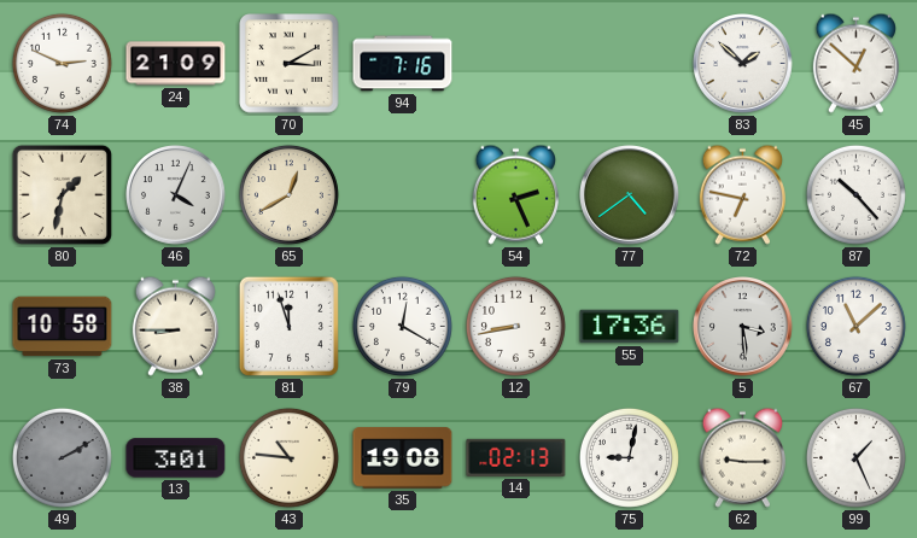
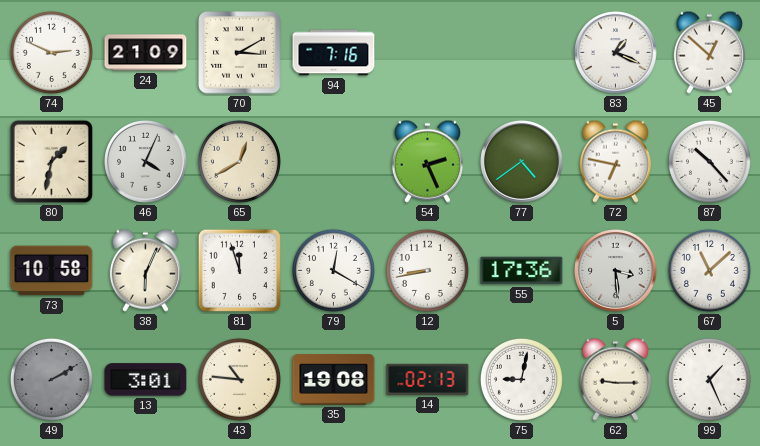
83: 1:52 -> 1:19 (616, 53)
38: 8:45 -> 6:04 (145, 270)
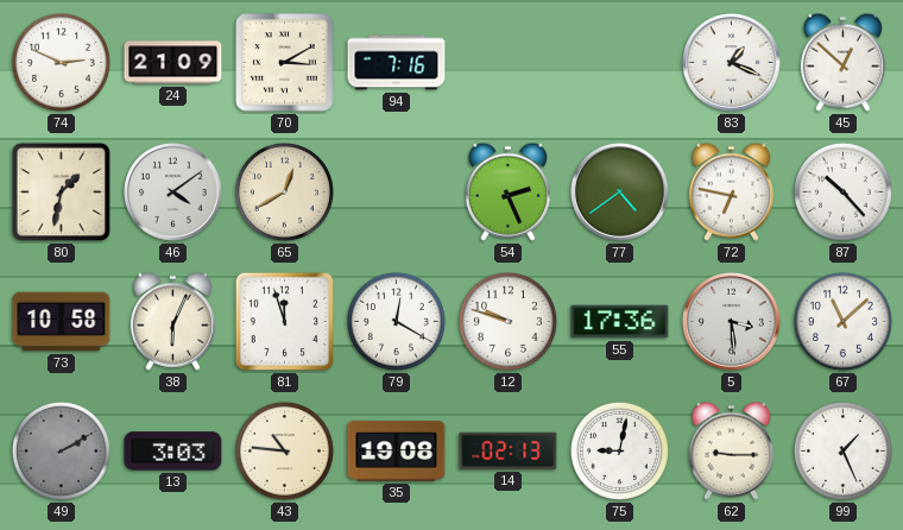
46: 4:04 -> 4:09 (173, 193)
12: 8:43 -> 9:48 (507, 321)
13: 3:01 -> 3:03 (173, 452)
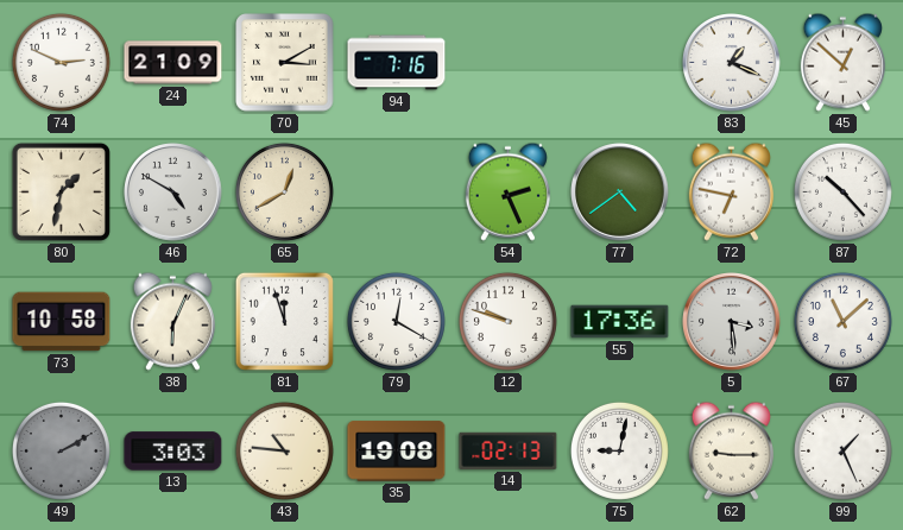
46: 4:09 -> 4:50 (173, 193)
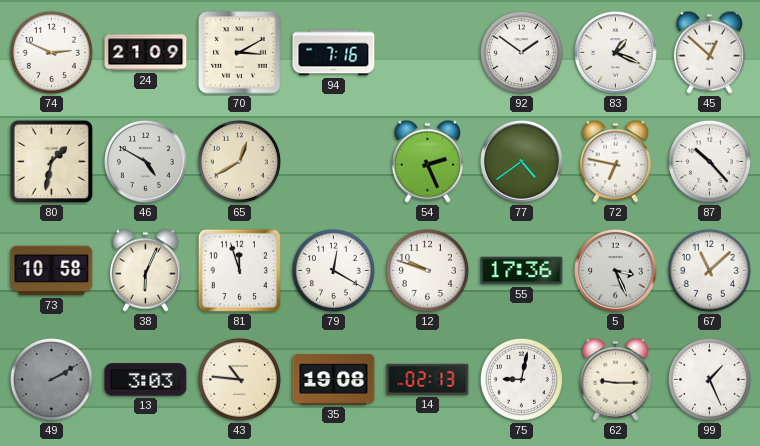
92: none -> 1:51 (521, 52)
5: 3:29 -> 3:26 (616, 271)
